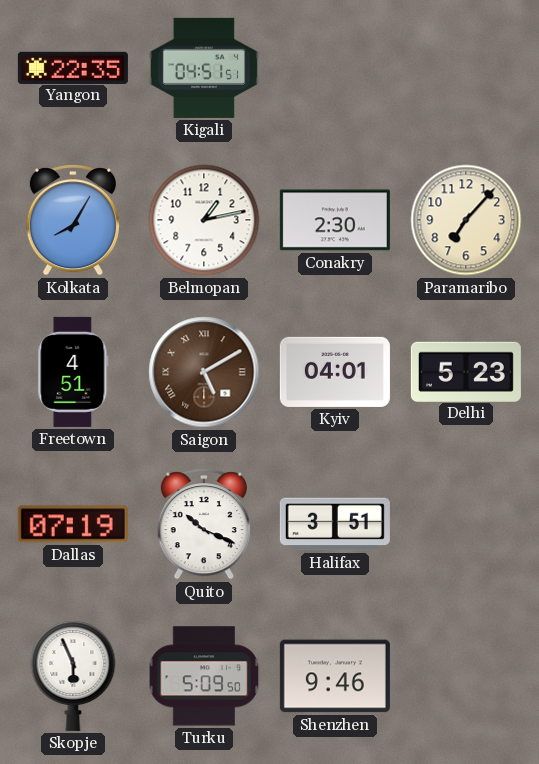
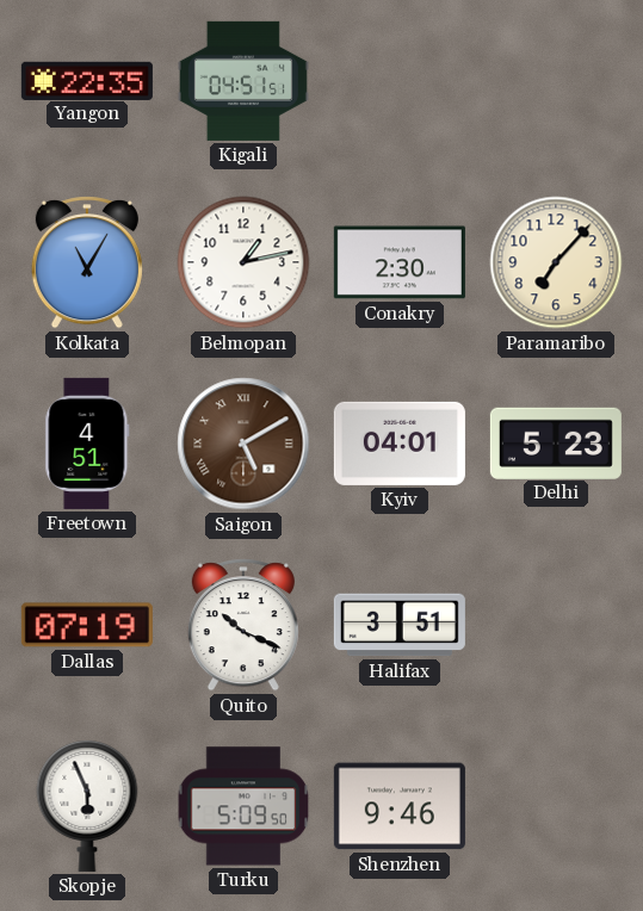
Kolkata: 8:05 -> 11:05 (87, 262)
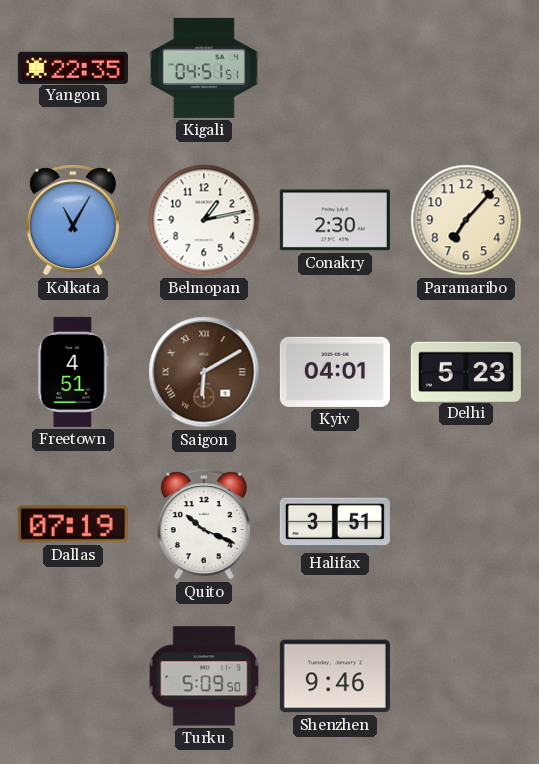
Saigon: 5:10 -> 6:10 (204, 372)
Skopje: 5:56 -> none (87, 806)
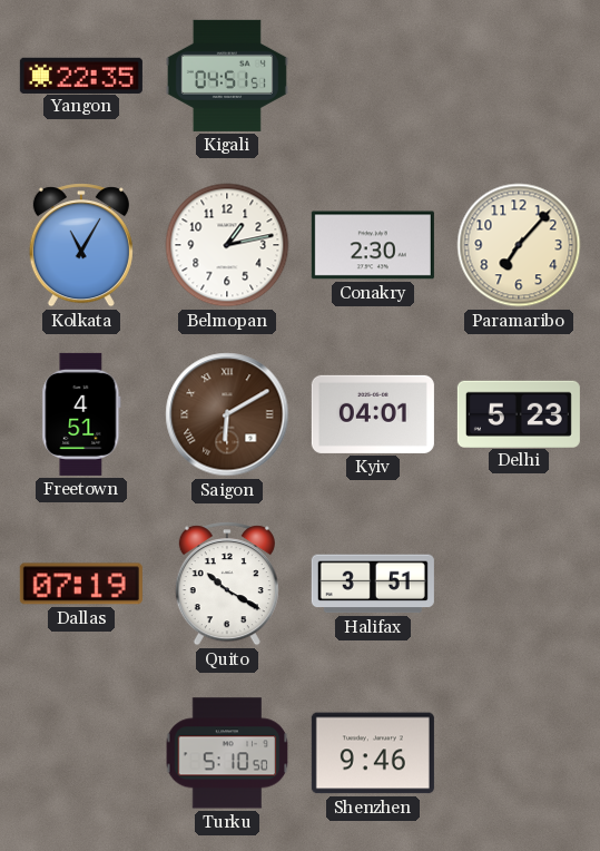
Quito: 10:19 -> 10:20 (227, 584)
Turku: 5:09 -> 5:10 (227, 753)
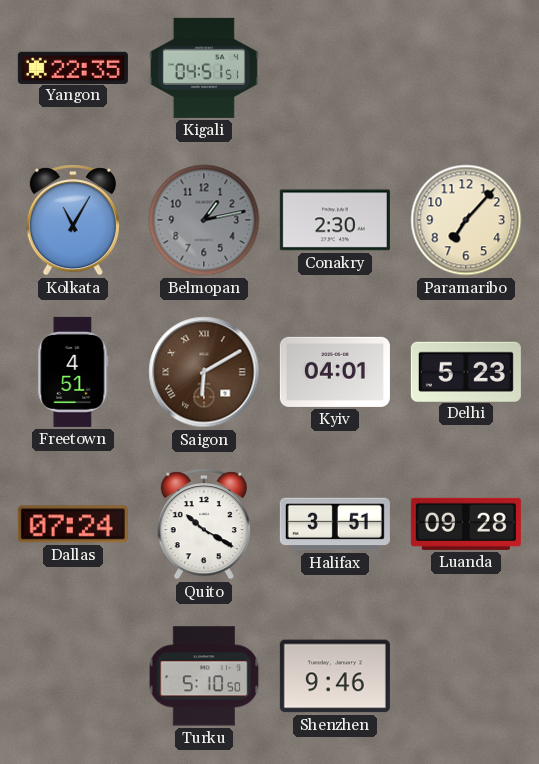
Belmopan dial: white -> grey (204, 220)
Dallas: 07:19 -> 07:24 (73, 524)
Luanda: none -> 09:28 (466, 524)
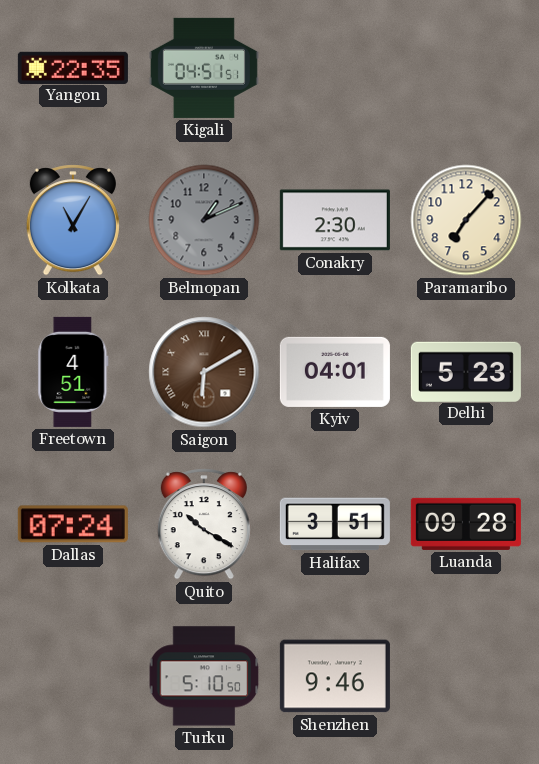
Belmopan: 1:13 -> 1:11 (204, 220)
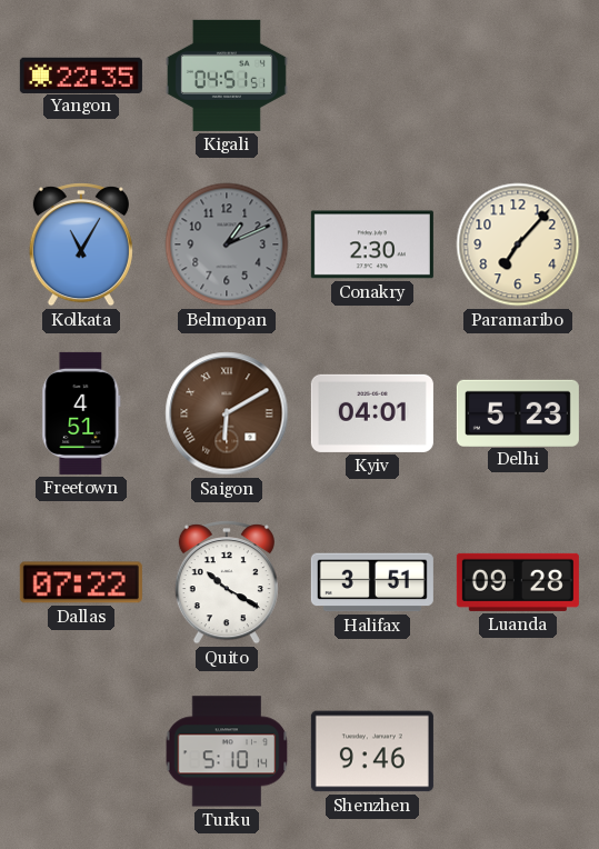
Dallas: 07:24 -> 07:22 (81, 582)
Turku: 5:10:50 -> 5:10:14 (227, 751)
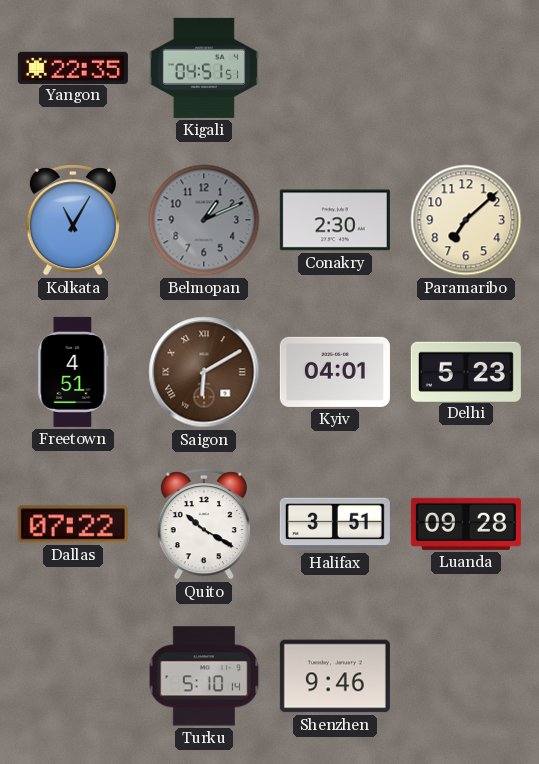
Paramaribo: 7:07 -> 7:08 (466, 220)
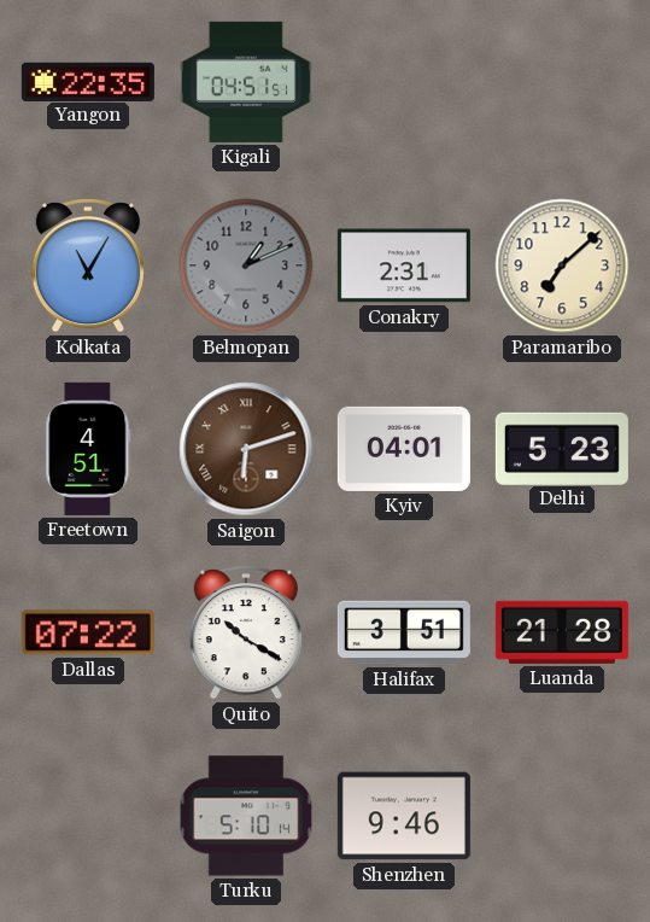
Conakry: 2:30 -> 2:31 (404, 265)
Saigon: 6:10 -> 6:12 (246, 449)
Luanda: 09:28 -> 21:28 (562, 632)
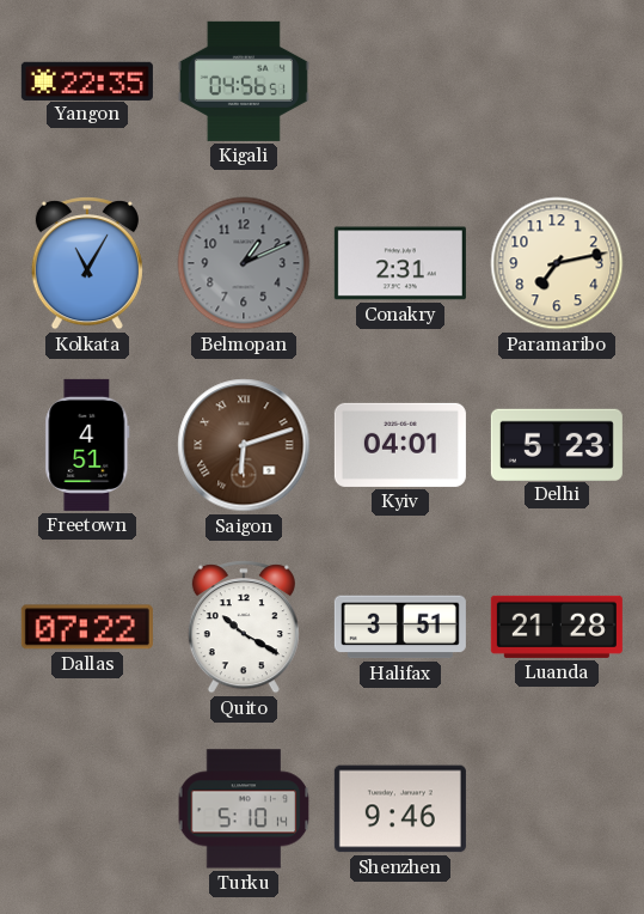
Kigali: 04:51 -> 04:56 (244, 81)
Paramaribo: 7:08 -> 7:13 (557, 263)
